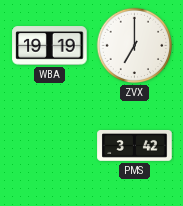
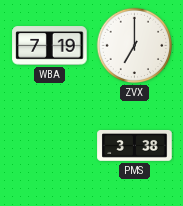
WBA: 19:19 -> 7:19 (50, 46)
PMS: 3:42 -> 3:38 (135, 146)
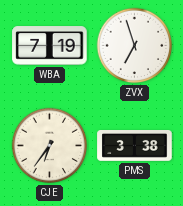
ZVX: 7:00 -> 6:57 (135, 46)
CJE: none -> 6:36 (50, 146)
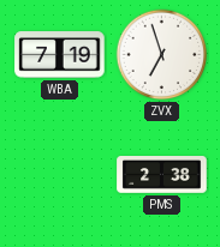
CJE: 6:36 -> none (50, 146)
PMS: 3:38 -> 2:38 (162, 175)
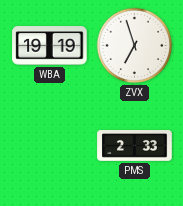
WBA: 7:19 -> 19:19 (50, 46)
PMS: 2:38 -> 2:33 (135, 146)
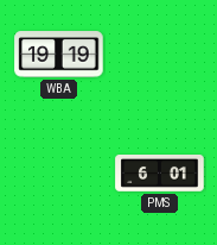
ZVX: 6:57 -> none (135, 46)
PMS: 2:33 -> 6:01 (160, 174)
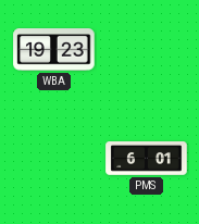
WBA: 19:19 -> 19:23 (54, 50)
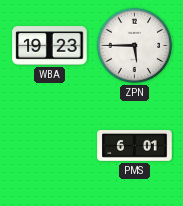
ZPN: none -> 5:45 (135, 46)
